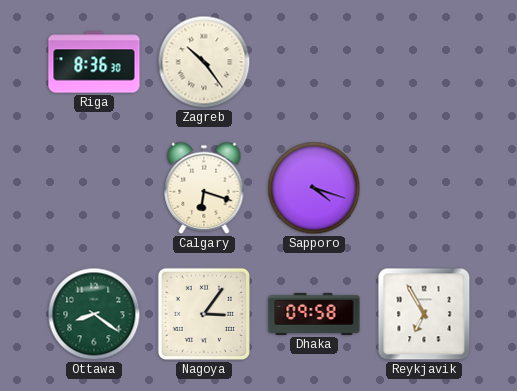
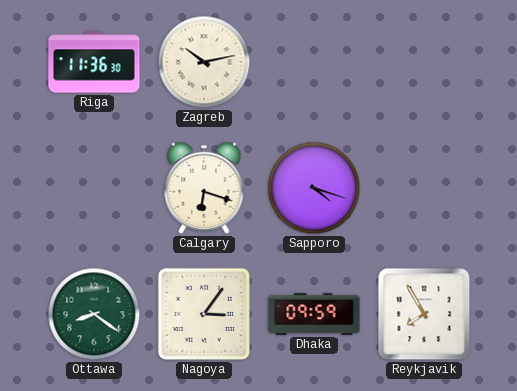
Riga: 8:36 -> 11:36 (94, 62)
Zagreb: 10:24 -> 10:13 (204, 62)
Dhaka: 09:58 -> 09:59 (314, 314)
Reykjavik: 6:55 -> 7:55 (424, 314)
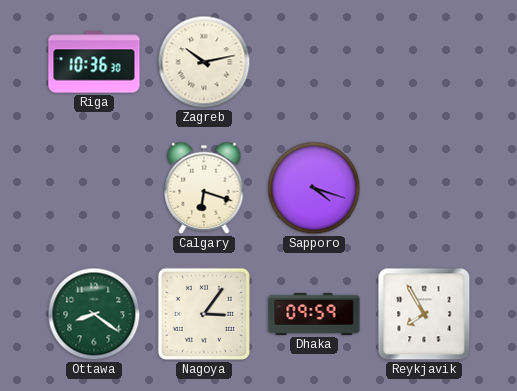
Riga: 11:36 -> 10:36 (94, 62)
